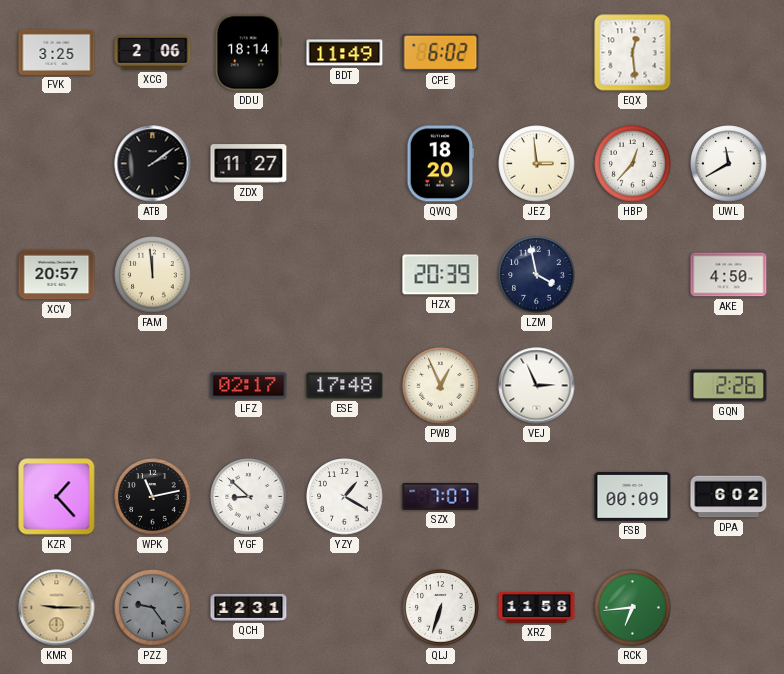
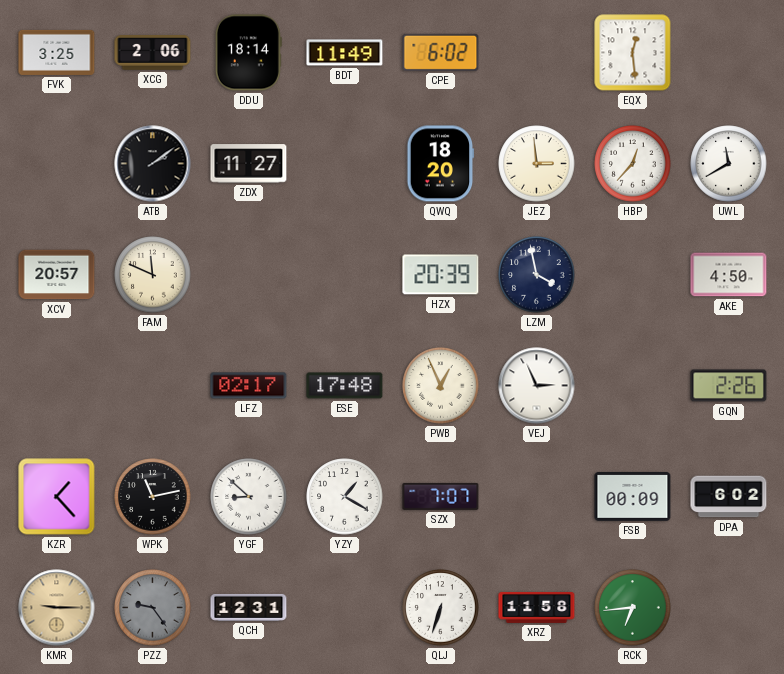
FAM: 11:59 -> 11:49 (153, 275)
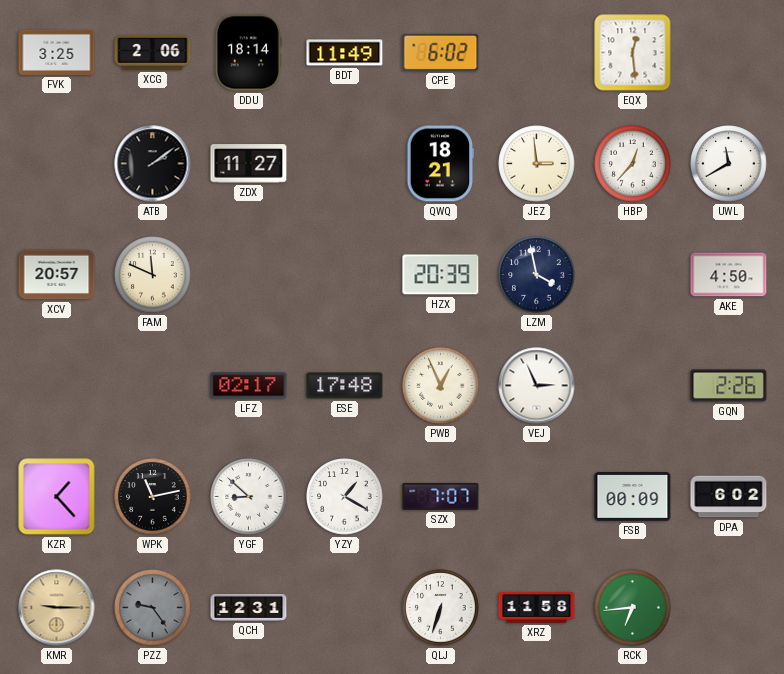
QWQ: 18:20 -> 18:21 (441, 164)
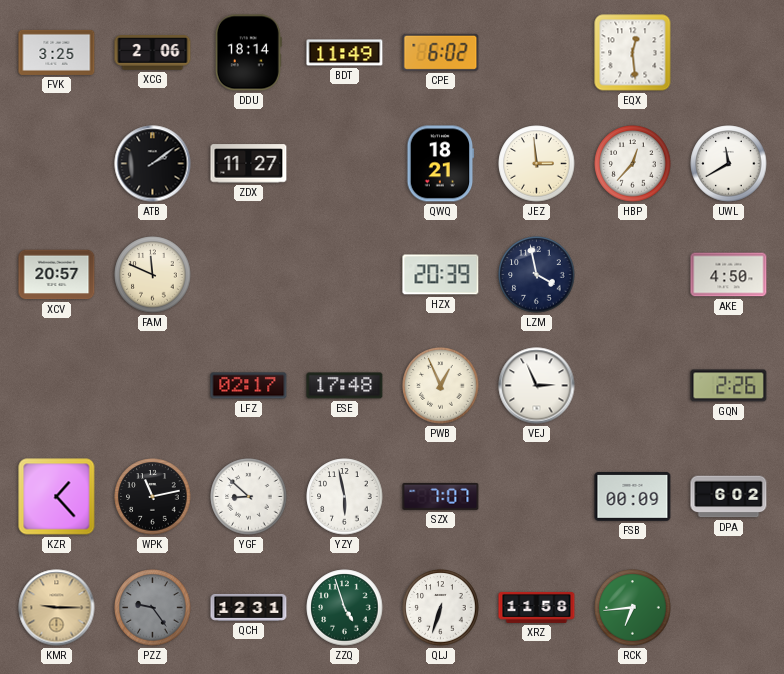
YZY: 1:20 -> 5:58 (345, 497)
ZZQ: none -> 4:57 (345, 608)
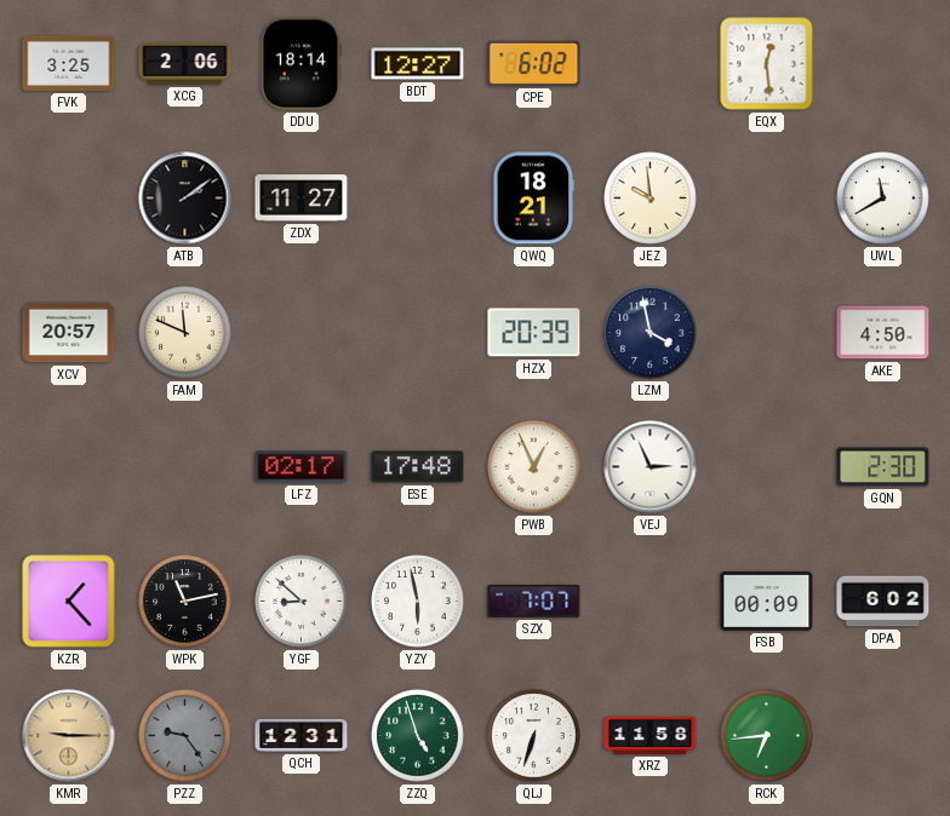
BDT: 11:49 -> 12:27 (418, 64)
JEZ: 2:59 -> 9:59 (651, 199)
HBP: 12:37 -> none (633, 164)
GQN: 2:26 -> 2:30 (883, 467)
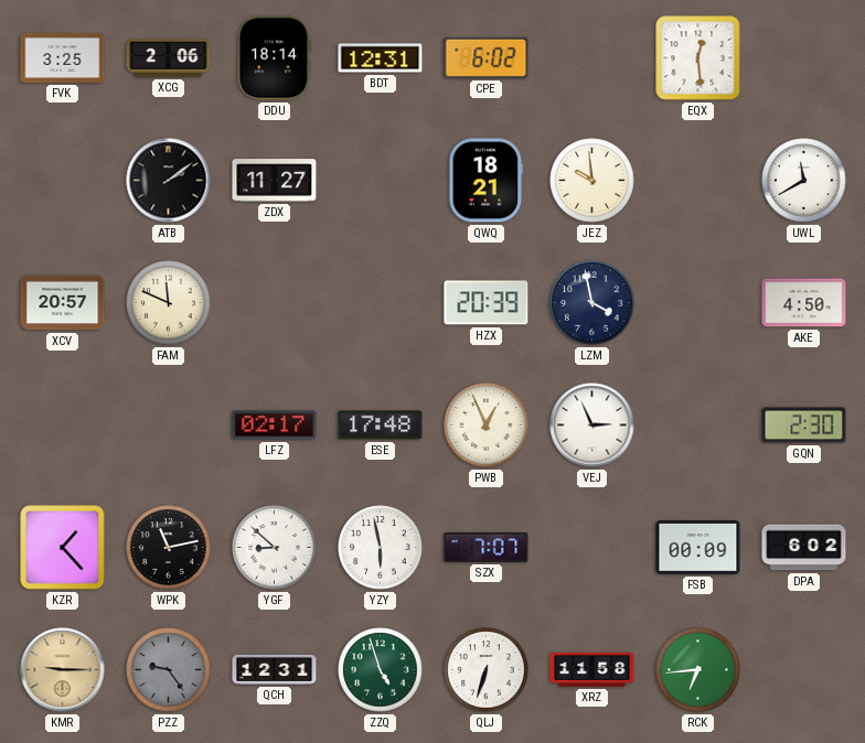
BDT: 12:27 -> 12:31 (381, 58)
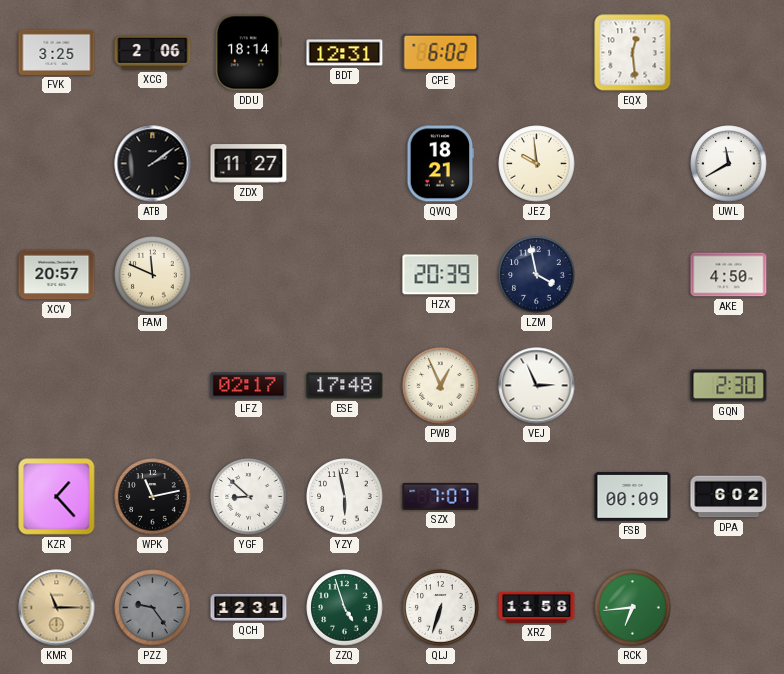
KMR: 9:15 -> 11:15 (57, 608)
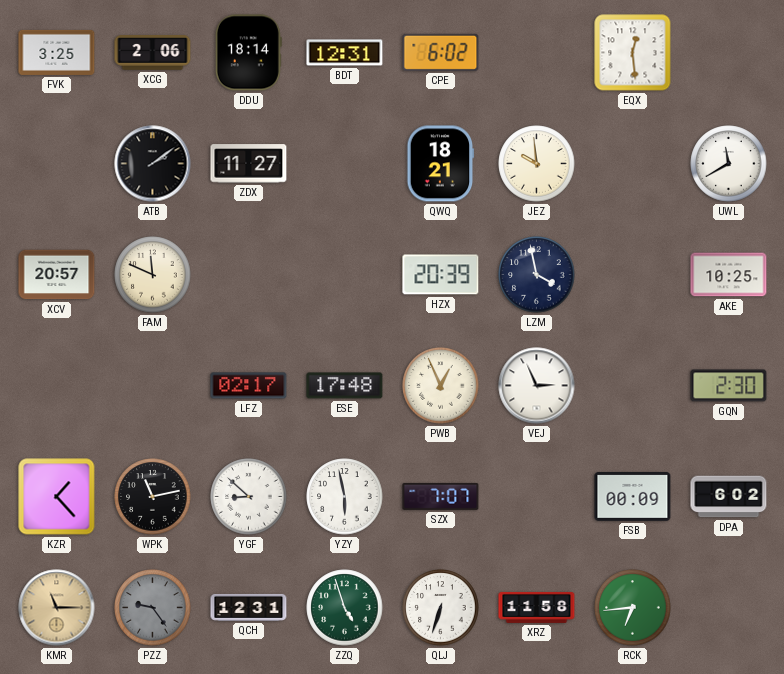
AKE: 4:50 -> 10:25 (729, 275)
